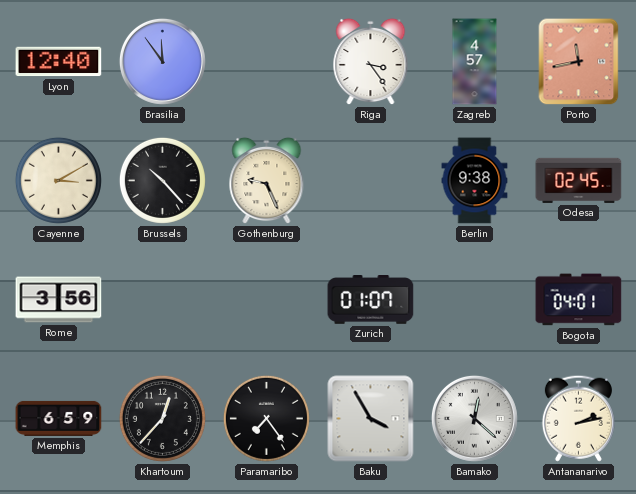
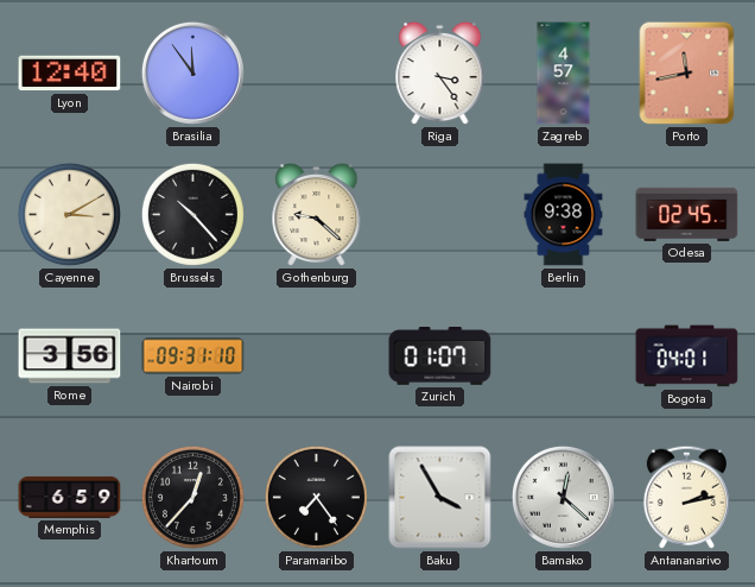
Gothenburg: 9:26 -> 9:22 (317, 215)
Nairobi: none -> 09:31 (193, 356)
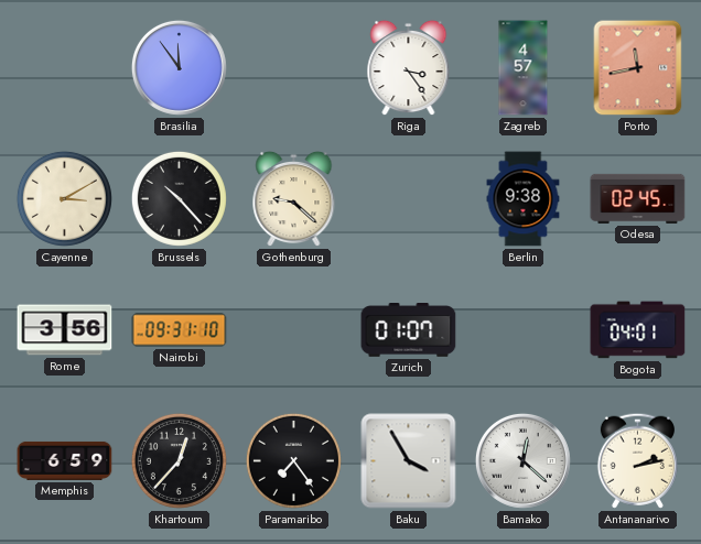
Lyon: 12:40 -> none (70, 74)
